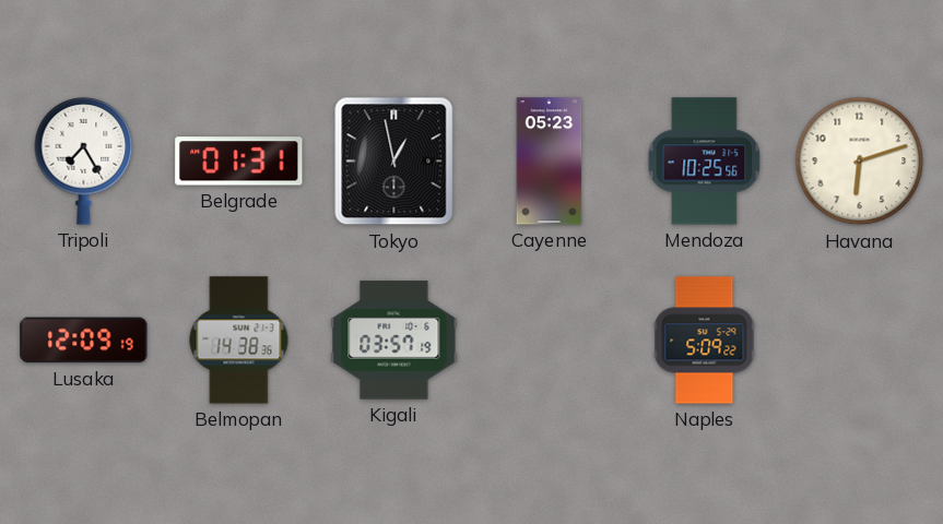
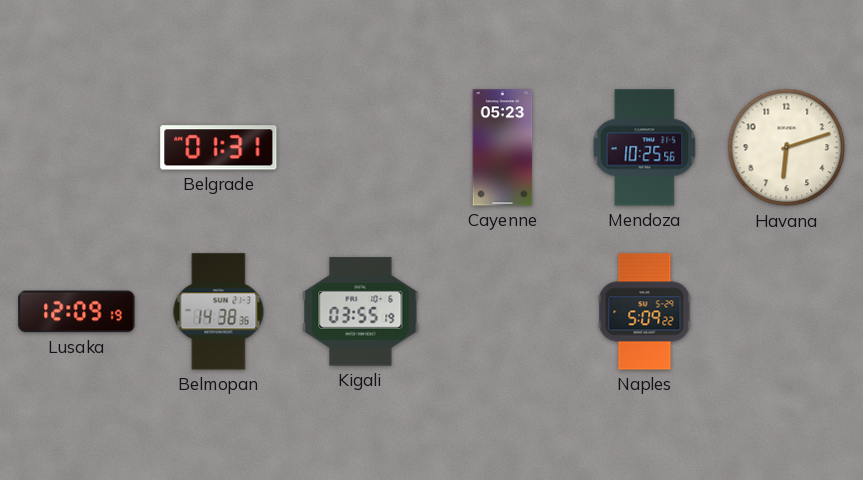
Tripoli: 7:25 -> none (84, 160)
Tokyo: 12:58 -> none (394, 162)
Kigali: 03:57 -> 03:55 (361, 312)
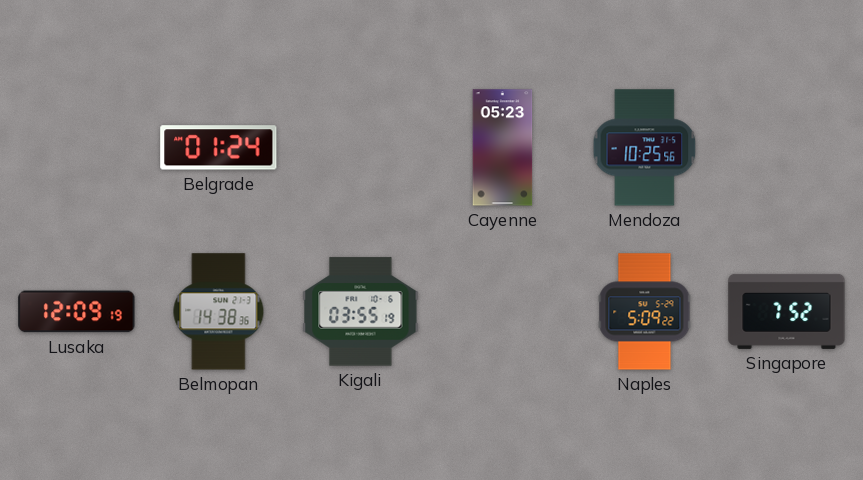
Belgrade: 01:31 -> 01:24 (219, 148)
Havana: 6:12 -> none (787, 148)
Singapore: none -> 7:52 (787, 311)
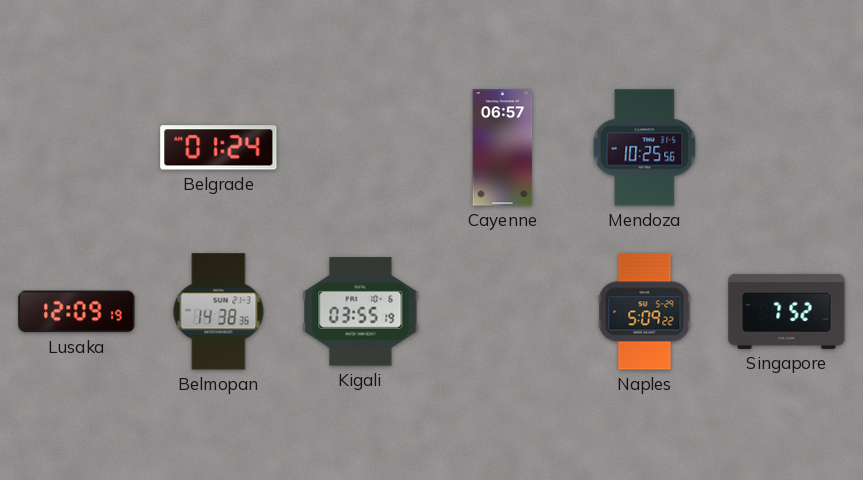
Cayenne: 05:23 -> 06:57 (503, 148)
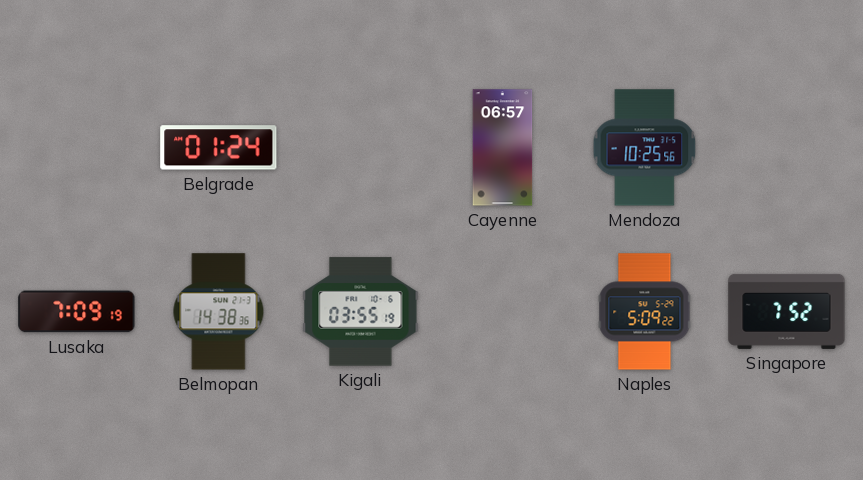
Lusaka: 12:09 -> 7:09 (77, 312)
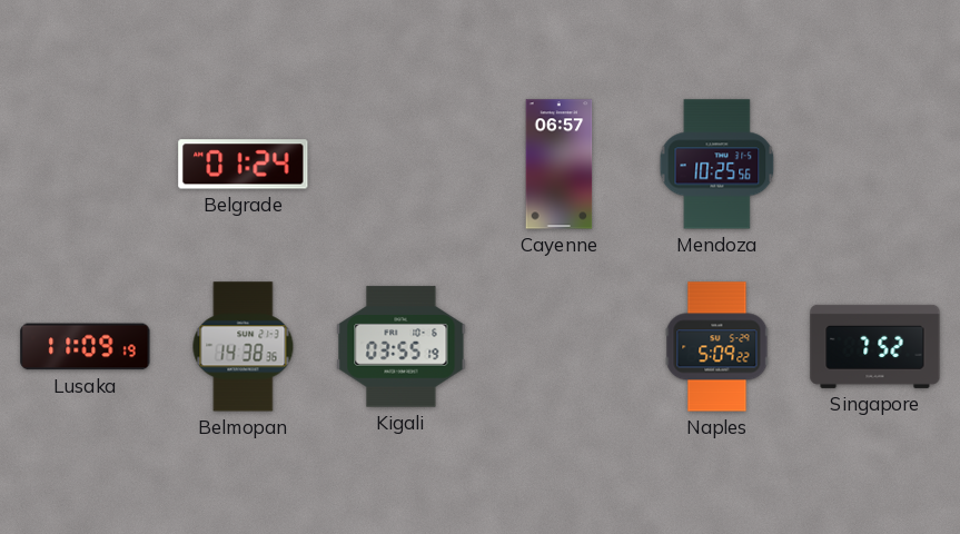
Lusaka: 7:09 -> 11:09 (86, 347)
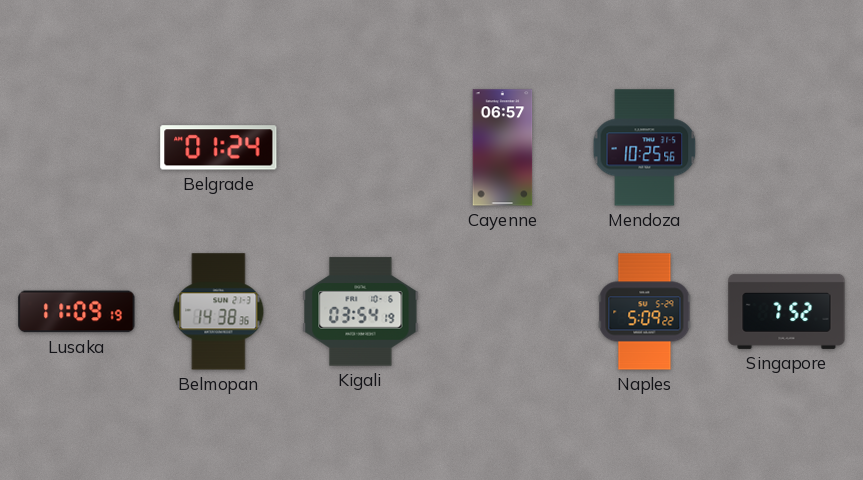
Kigali: 03:55 -> 03:54 (361, 312)
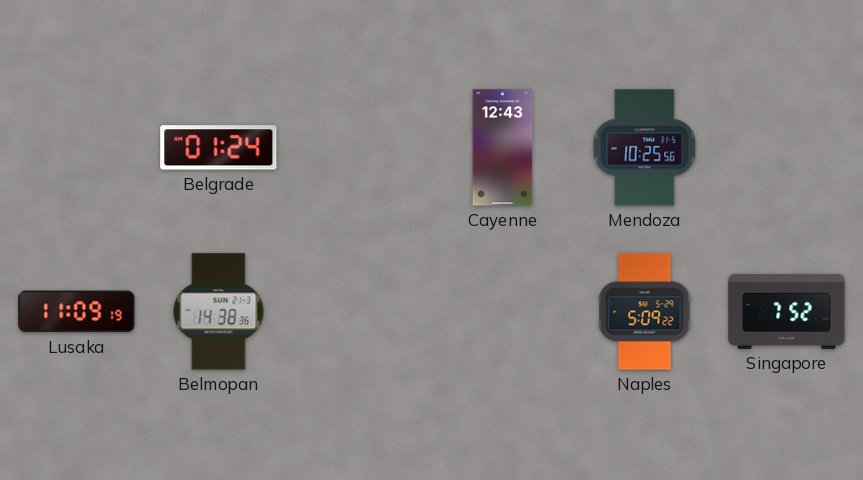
Cayenne: 06:57 -> 12:43 (503, 148)
Kigali: 03:54 -> none (361, 312)
